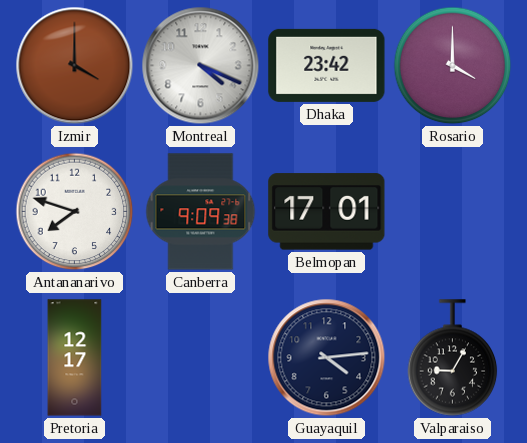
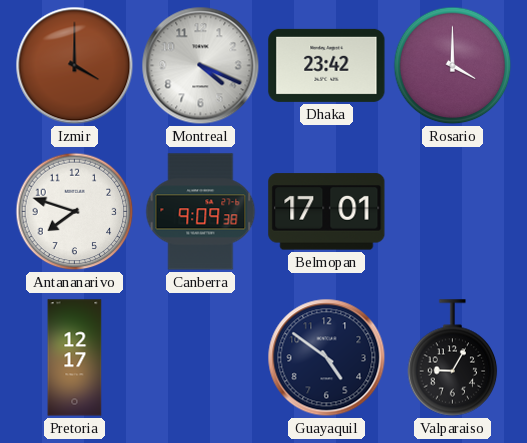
Guayaquil: 4:14 -> 4:51 (327, 358)
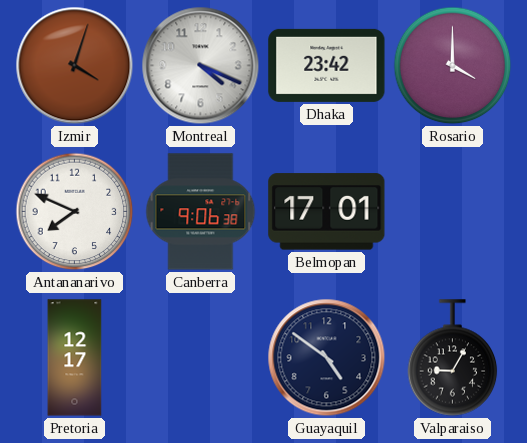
Izmir: 4:00 -> 4:03 (75, 66)
Antananarivo: 7:48 -> 7:49 (75, 212)
Canberra: 9:09 -> 9:06 (201, 212)
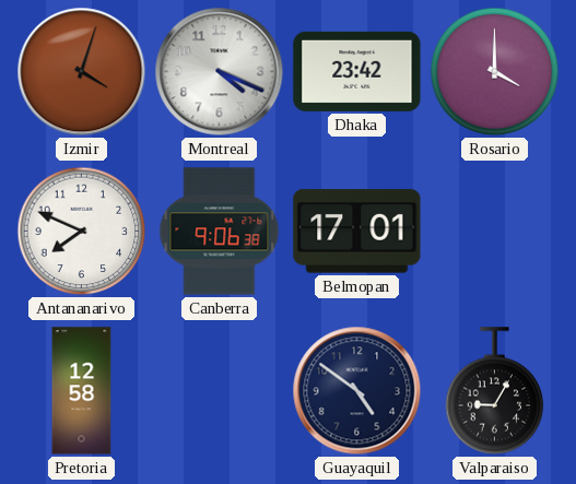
Pretoria: 12:17 -> 12:58 (82, 391)
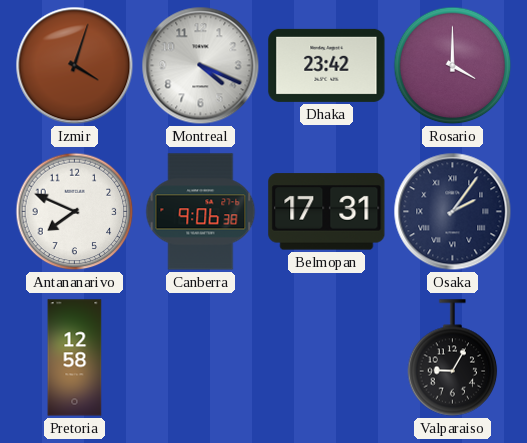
Belmopan: 17:01 -> 17:31 (327, 212)
Osaka: none -> 2:06 (453, 212)
Guayaquil: 4:51 -> none (357, 391)
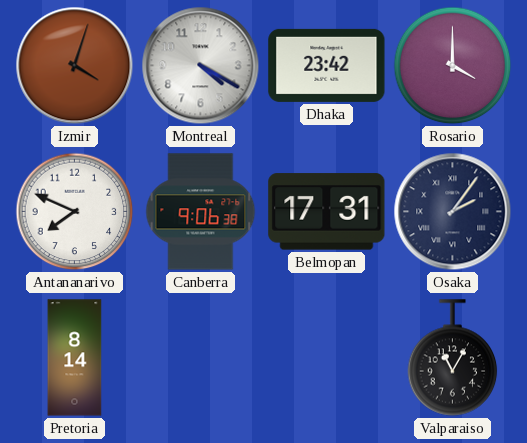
Montreal: 4:19 -> 4:20 (201, 66)
Pretoria: 12:58 -> 8:14 (75, 358)
Valparaiso: 9:05 -> 11:05 (453, 358)
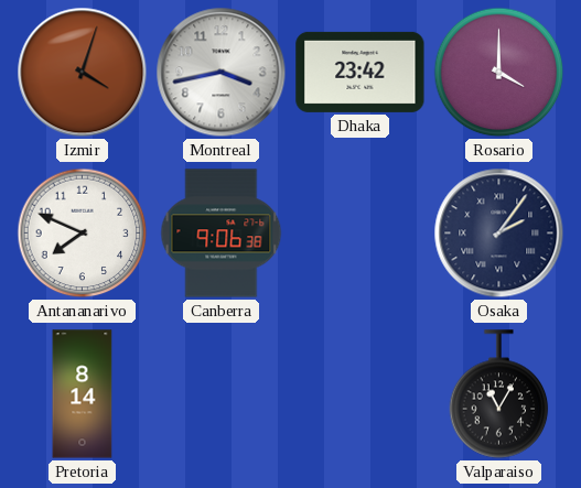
Montreal: 4:20 -> 3:43 (222, 73)
Belmopan: 17:31 -> none (327, 212)
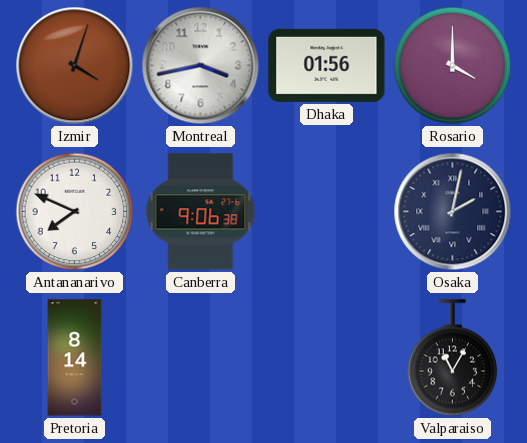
Dhaka: 23:42 -> 01:56 (327, 65)
Osaka: 2:06 -> 2:02 (453, 212)
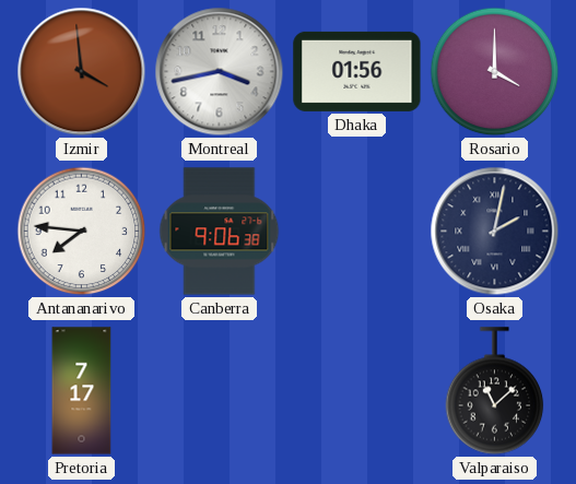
Izmir: 4:03 -> 3:59 (82, 72)
Antananarivo: 7:49 -> 7:46 (82, 232)
Pretoria: 8:14 -> 7:17 (82, 391)
Valparaiso: 11:05 -> 11:08 (495, 391)
